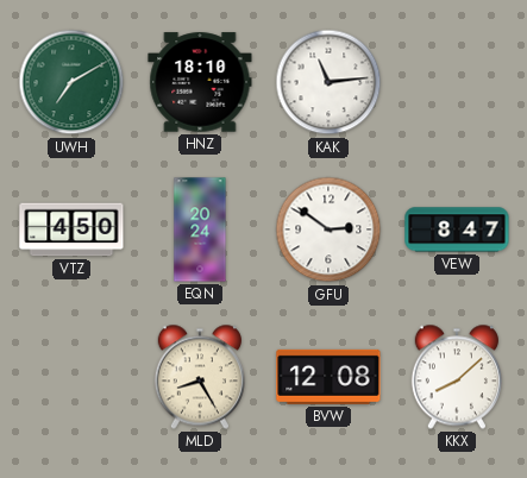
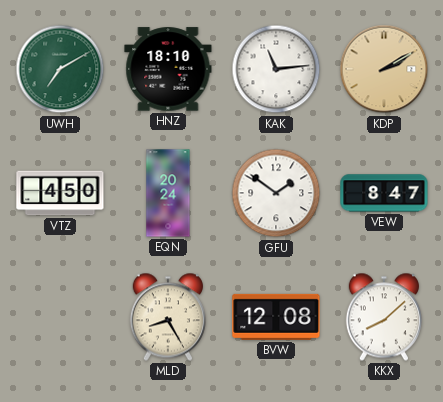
KDP: none -> 2:10 (384, 69)
GFU: 2:51 -> 1:51 (276, 193)
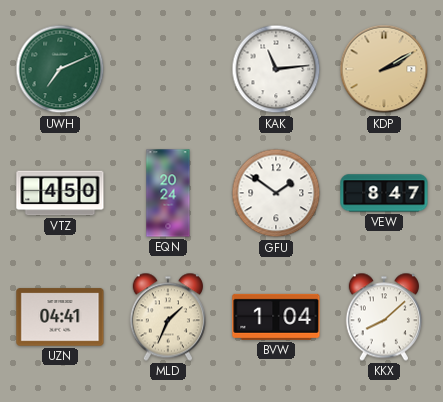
UWH: 7:10 -> 7:11 (60, 69)
HNZ: 18:10 -> none (168, 69)
UZN: none -> 04:41 (60, 317)
MLD: 8:25 -> 1:34 (168, 317)
BVW: 12:08 -> 1:04 (276, 317)
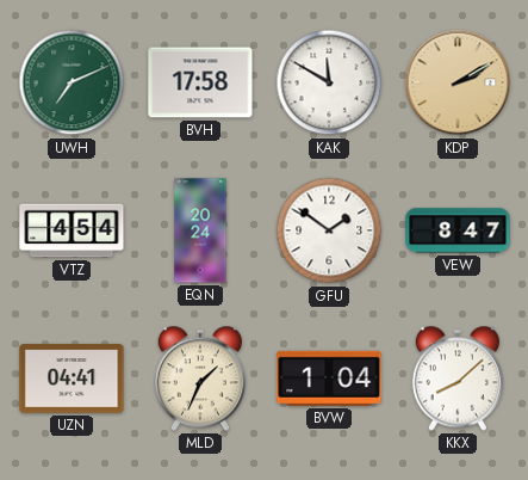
BVH: none -> 17:58 (200, 82)
KAK: 11:14 -> 11:50 (329, 82)
VTZ: 4:50 -> 4:54 (72, 230)
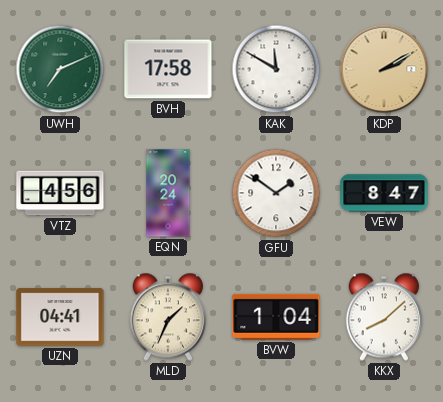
VTZ: 4:54 -> 4:56 (60, 193)
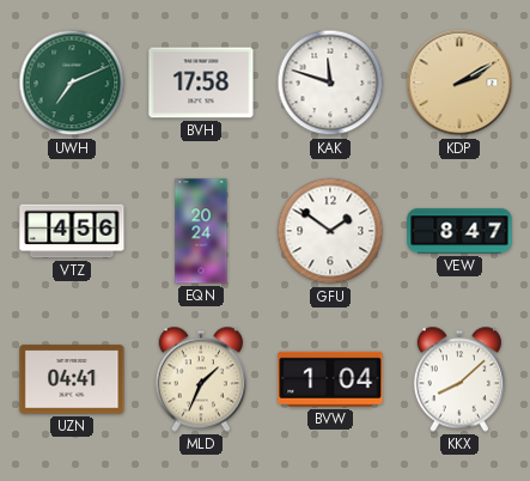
KAK: 11:50 -> 11:48 (330, 83)
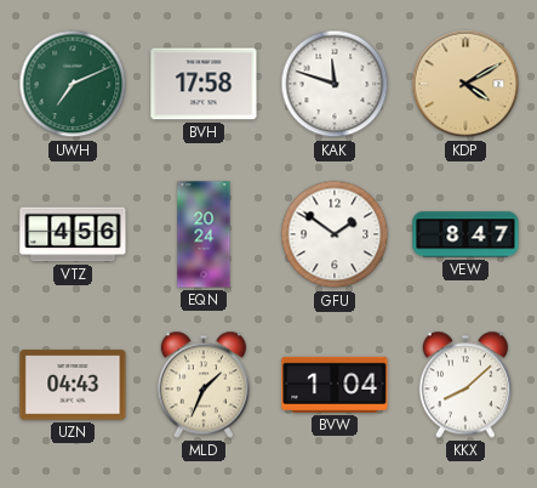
KDP: 2:10 -> 4:10 (465, 84)
UZN: 04:41 -> 04:43 (73, 385)
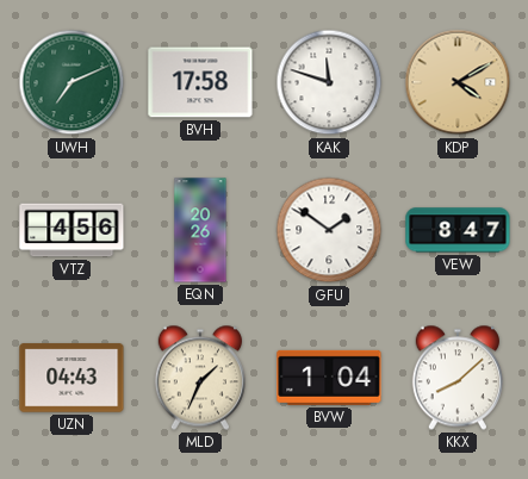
EQN: 20:24 -> 20:26 (200, 230)
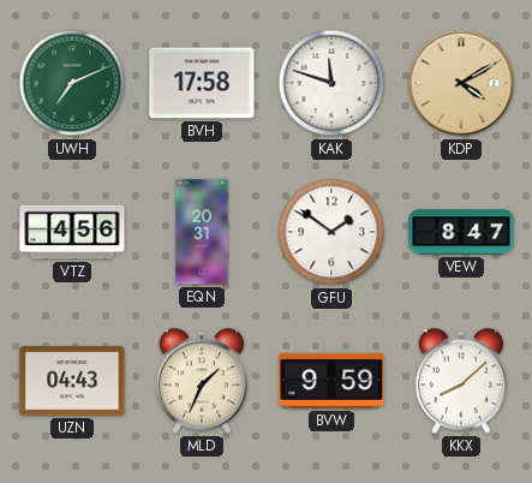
EQN: 20:26 -> 20:31 (202, 232)
BVW: 1:04 -> 9:59 (331, 381)
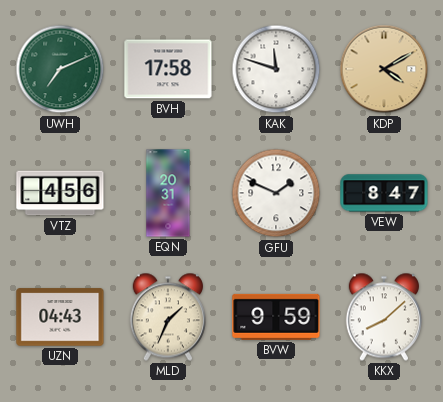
GFU: 1:51 -> 1:49 (276, 193)
